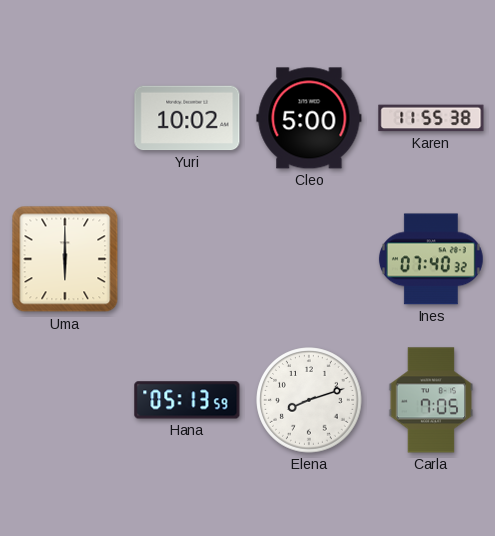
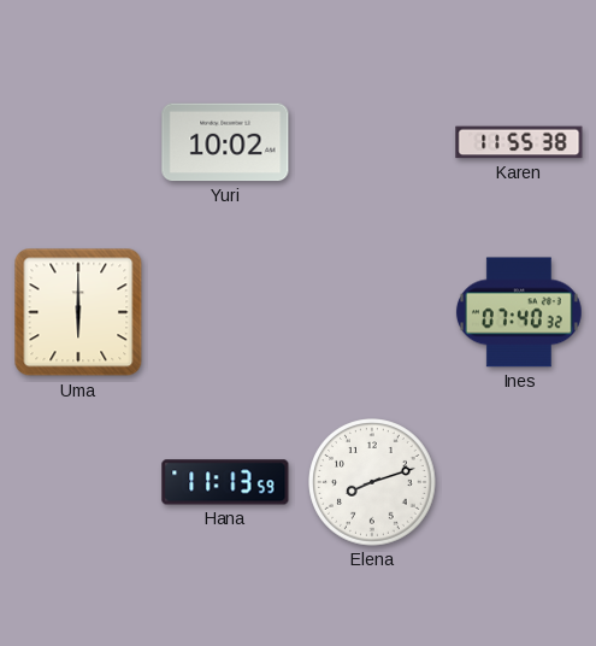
Cleo: 5:00 -> none (309, 118)
Hana: 05:13 -> 11:13 (225, 482)
Carla: 7:05 -> none (431, 400)
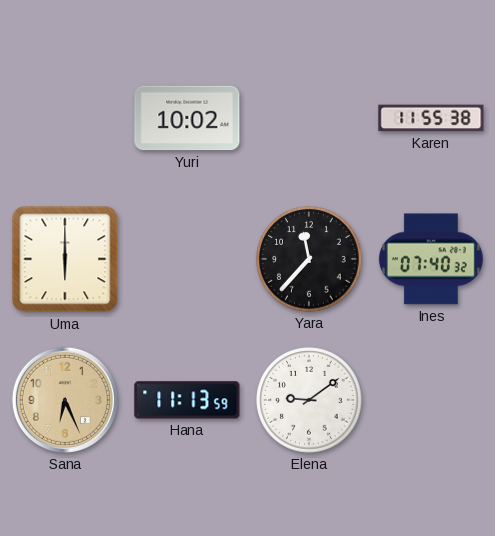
Yara: none -> 11:37 (309, 259)
Sana: none -> 6:26 (65, 400)
Elena: 8:12 -> 9:09 (309, 400)
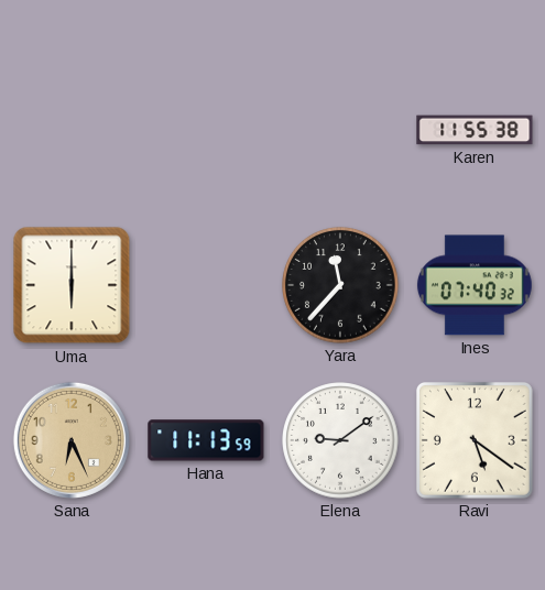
Yuri: 10:02 -> none (187, 118)
Ravi: none -> 5:21 (475, 440)
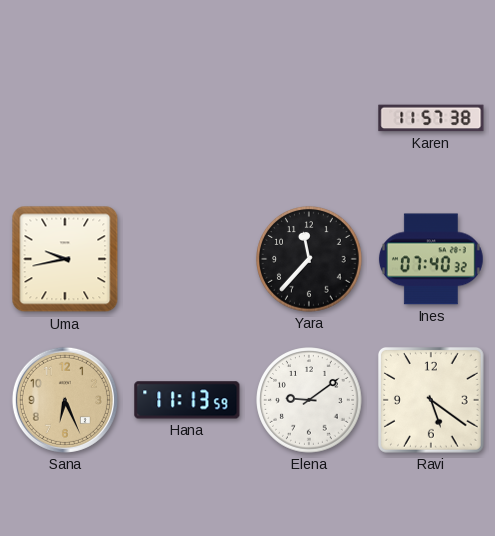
Karen: 11:55 -> 11:57 (431, 118)
Uma: 6:00 -> 9:43 (65, 259)
